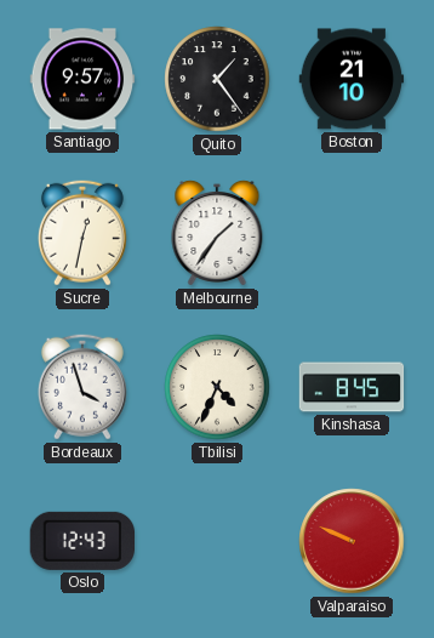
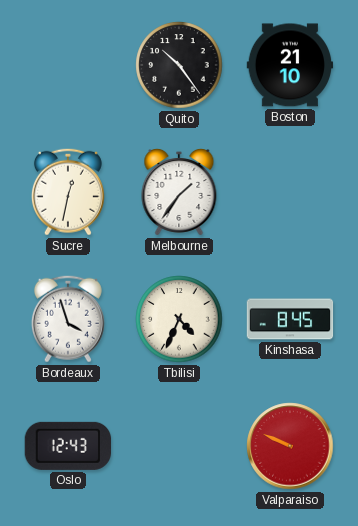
Santiago: 9:57 -> none (82, 79)
Quito: 1:24 -> 10:24 (179, 65)
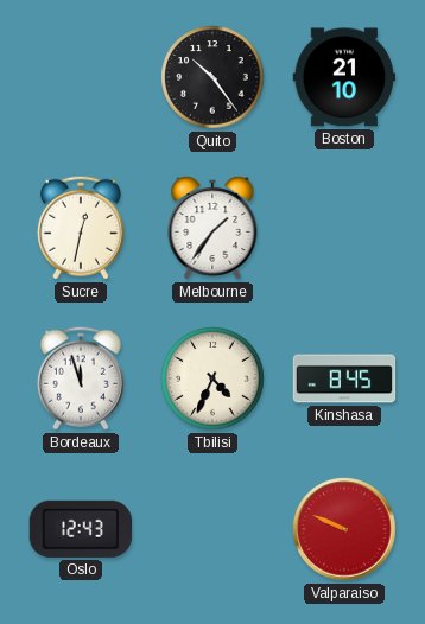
Bordeaux: 3:57 -> 11:57 (81, 378)
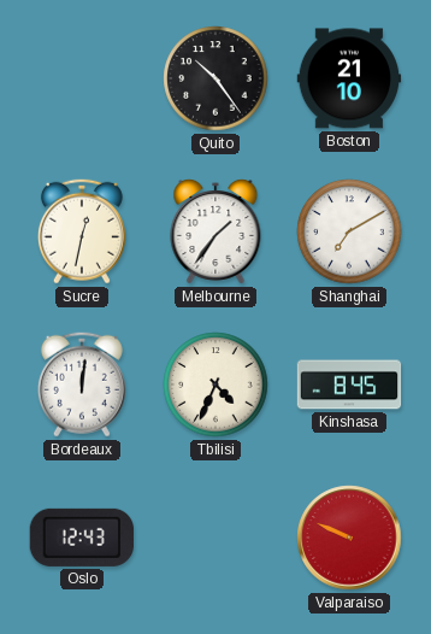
Shanghai: none -> 7:10 (349, 231)
Bordeaux: 11:57 -> 12:01 (82, 384)
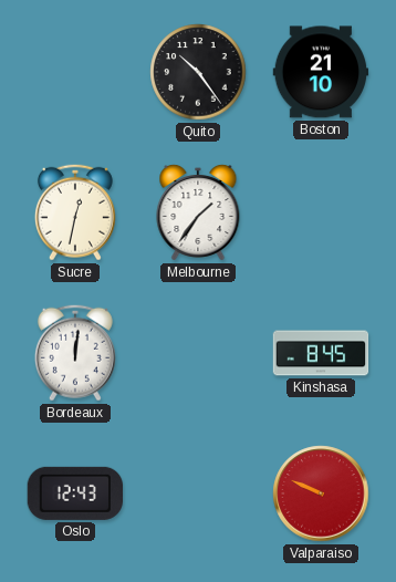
Shanghai: 7:10 -> none (349, 231)
Tbilisi: 4:34 -> none (215, 384)
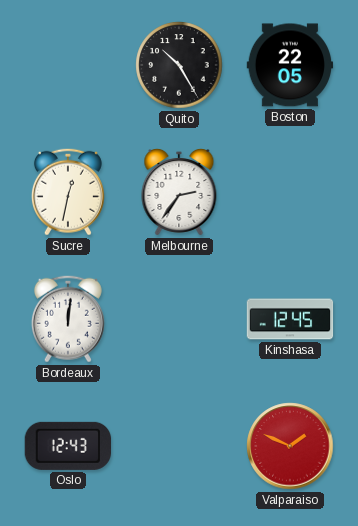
Quito: 10:24 -> 10:25 (179, 65)
Boston: 21:10 -> 22:05 (290, 65)
Melbourne: 1:36 -> 2:36 (179, 193)
Kinshasa: 8:45 -> 12:45 (290, 319)
Valparaiso: 9:49 -> 1:49 (290, 446)
